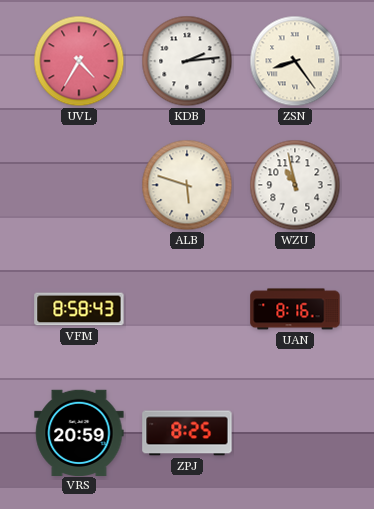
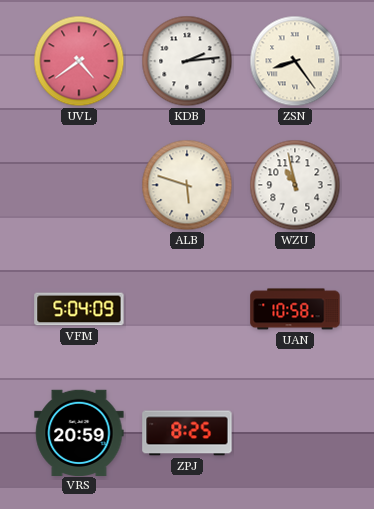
UVL: 4:35 -> 4:39 (79, 61)
VFM: 8:58 -> 5:04 (79, 309)
UAN: 8:16 -> 10:58 (295, 309)
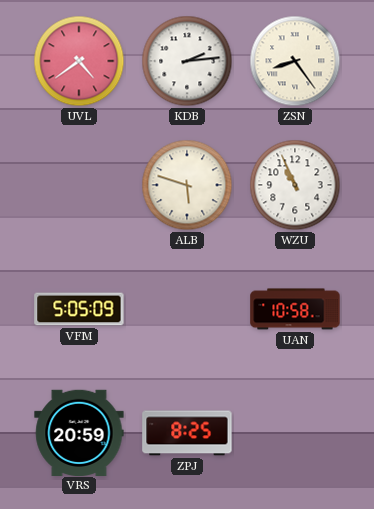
WZU: 10:58 -> 10:56 (295, 185)
VFM: 5:04 -> 5:05 (79, 309)
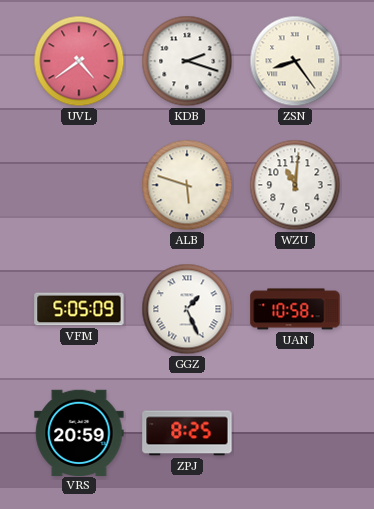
KDB: 2:14 -> 2:18 (187, 61)
WZU: 10:56 -> 11:01 (295, 185)
GGZ: none -> 1:26 (187, 309)
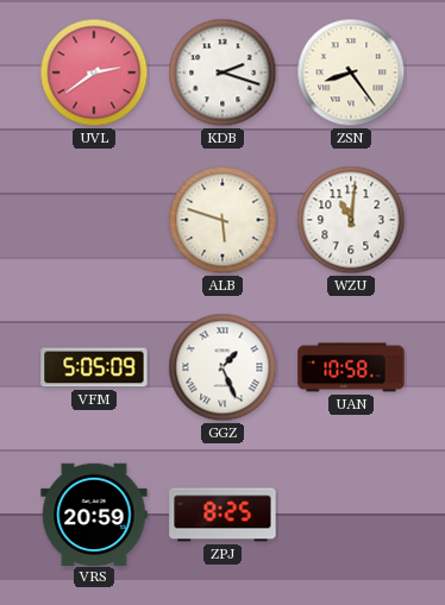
UVL: 4:39 -> 2:39 (94, 73)
